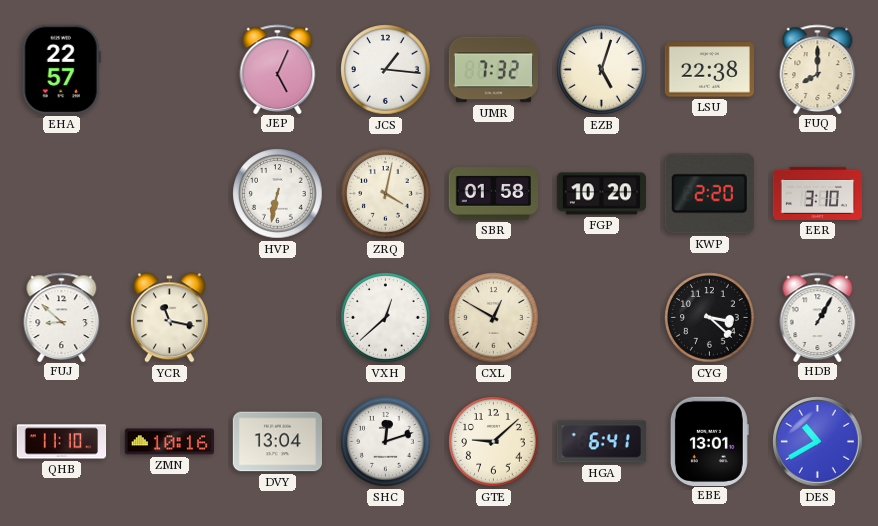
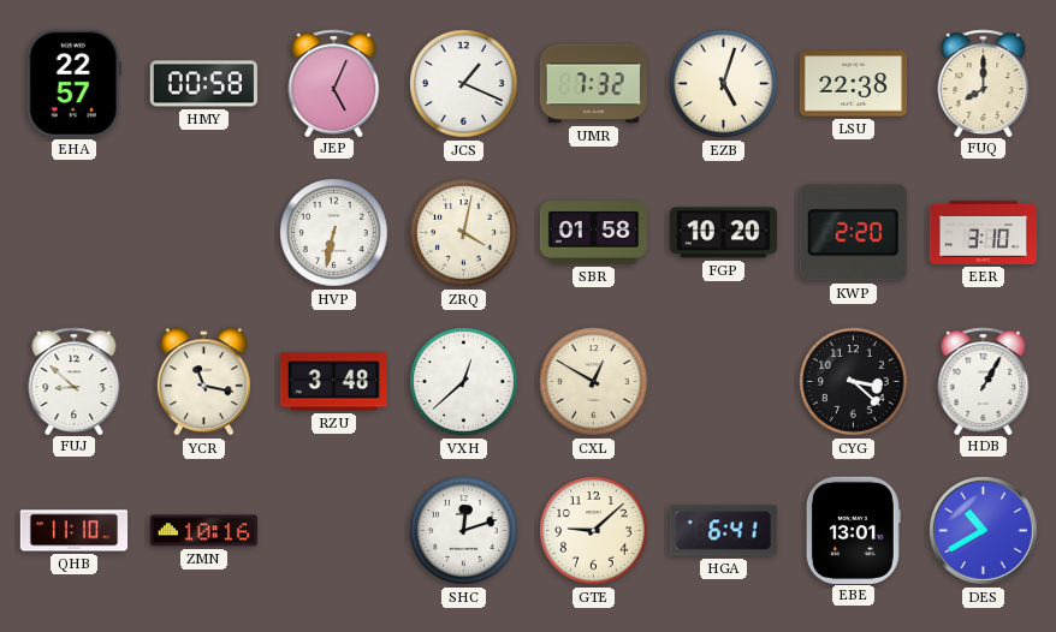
HMY: none -> 00:58 (203, 84)
JCS: 1:16 -> 1:19 (464, 84)
RZU: none -> 3:48 (333, 382)
DVY: 13:04 -> none (277, 442)
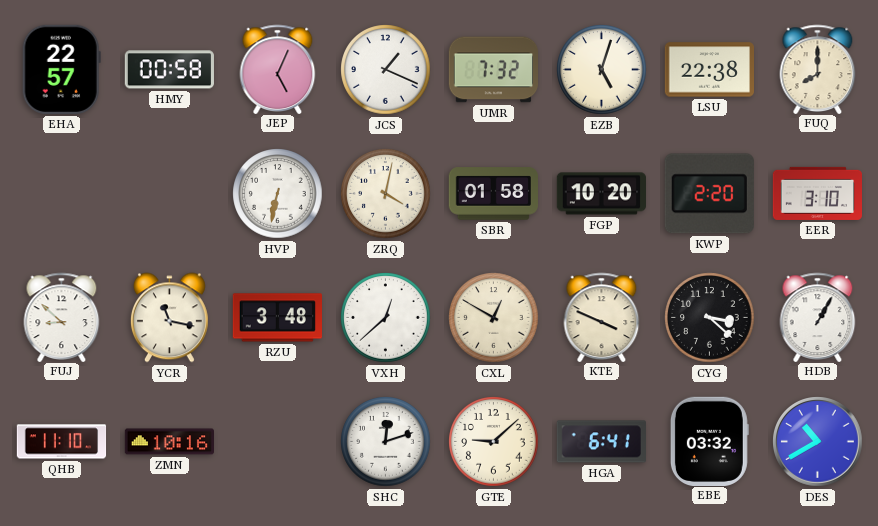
KTE: none -> 3:49 (602, 317)
EBE: 13:01 -> 03:32 (709, 441)
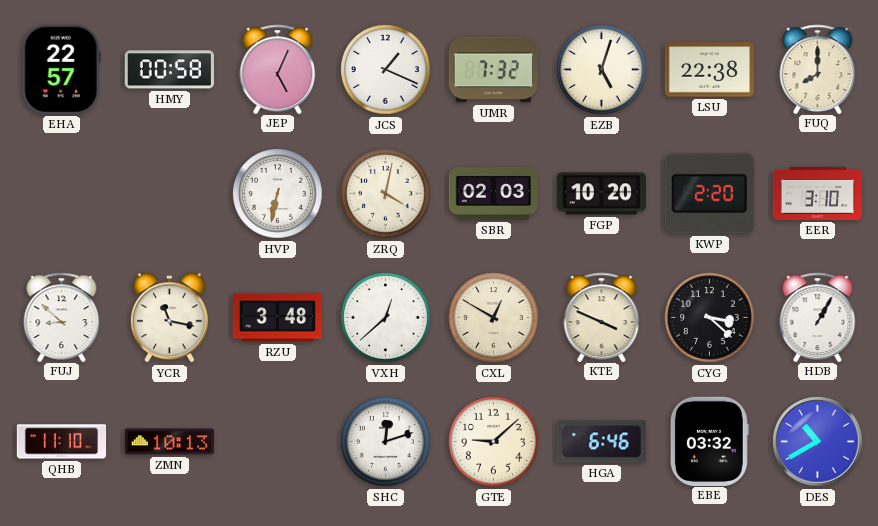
SBR: 01:58 -> 02:03 (493, 194)
ZMN: 10:16 -> 10:13 (169, 442)
HGA: 6:41 -> 6:46 (601, 442)
